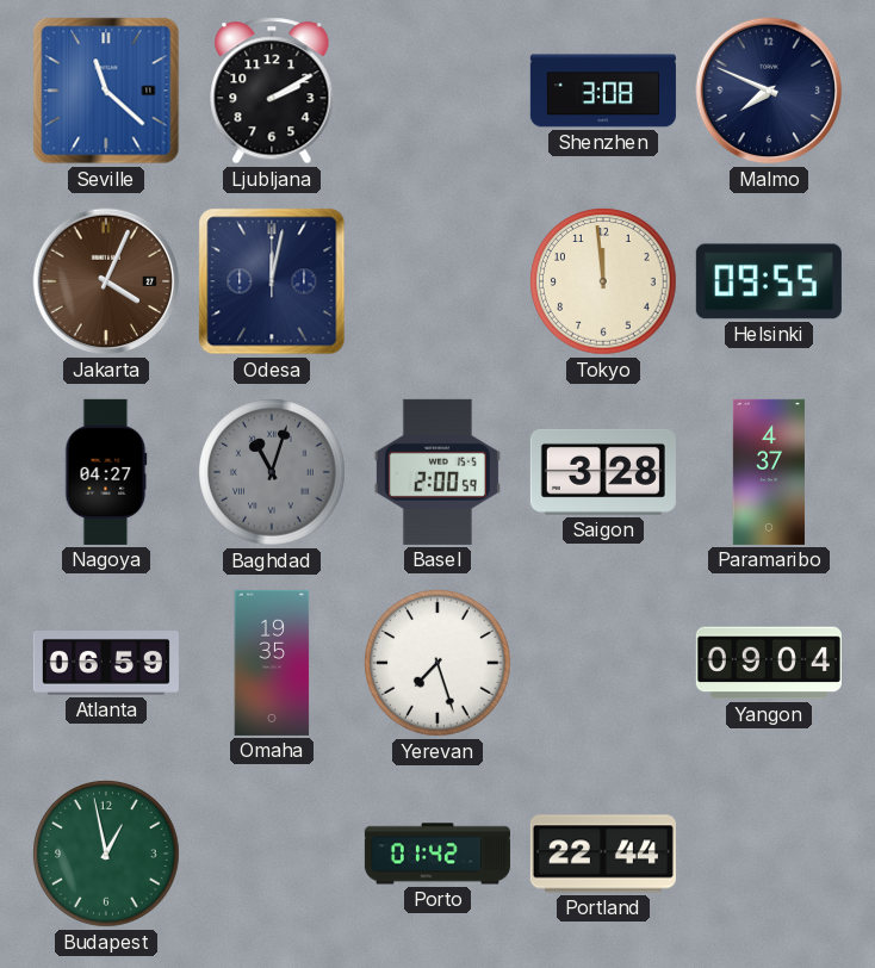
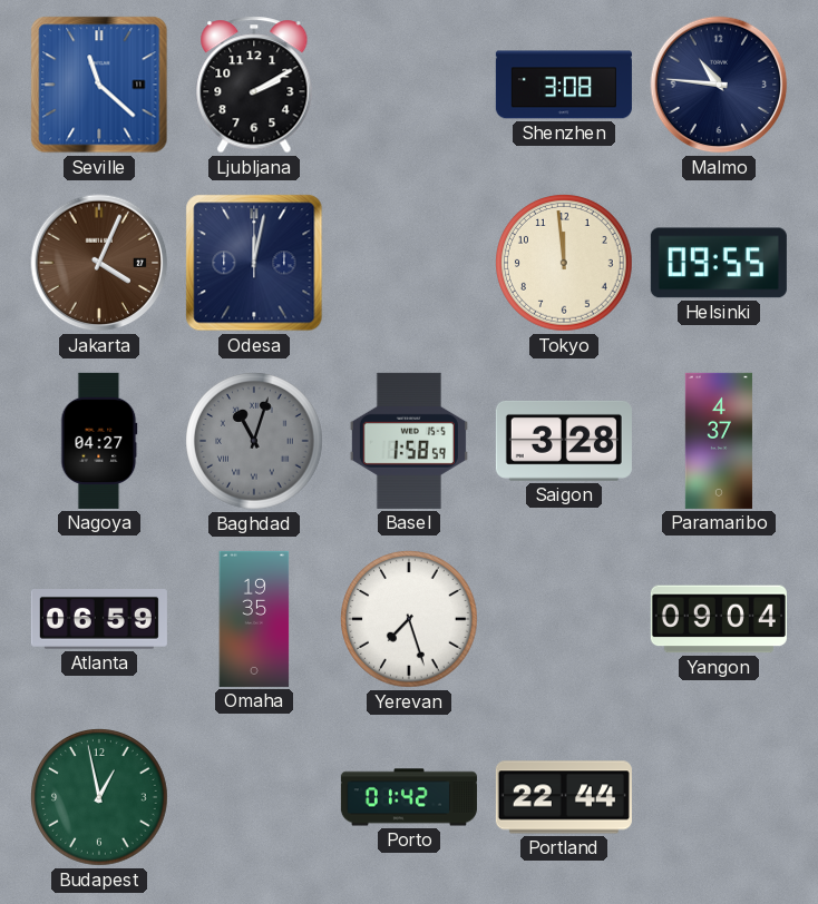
Malmo: 7:49 -> 10:46 (719, 85)
Basel: 2:00 -> 1:58 (409, 441)
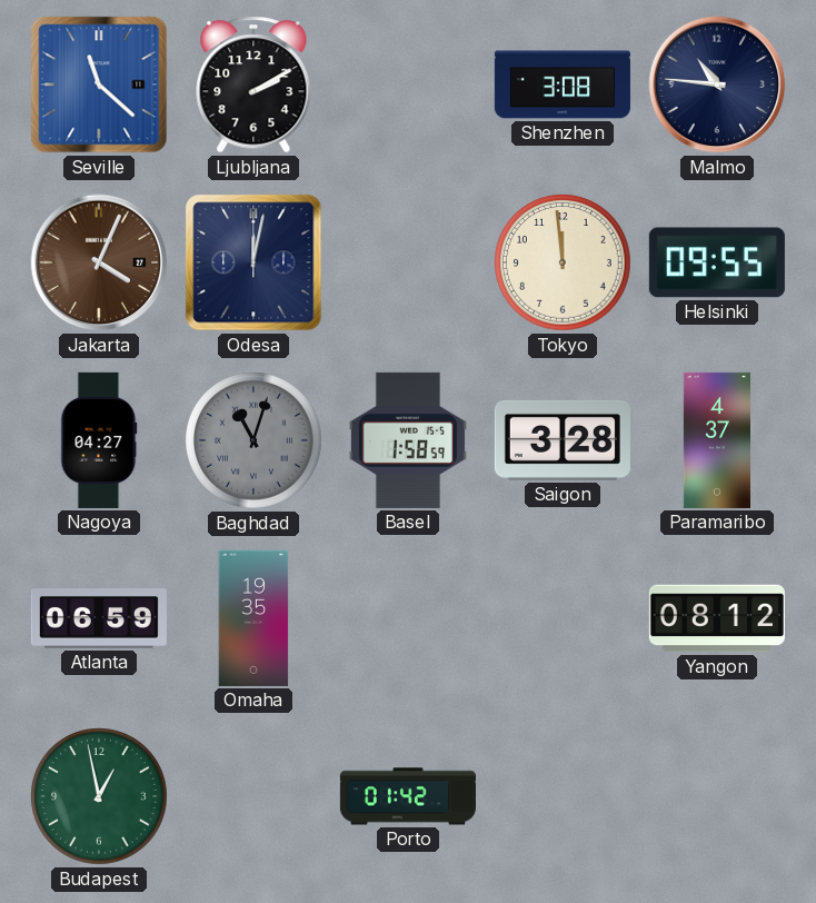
Yerevan: 7:27 -> none (409, 619)
Yangon: 09:04 -> 08:12 (717, 618)
Portland: 22:44 -> none (564, 797)
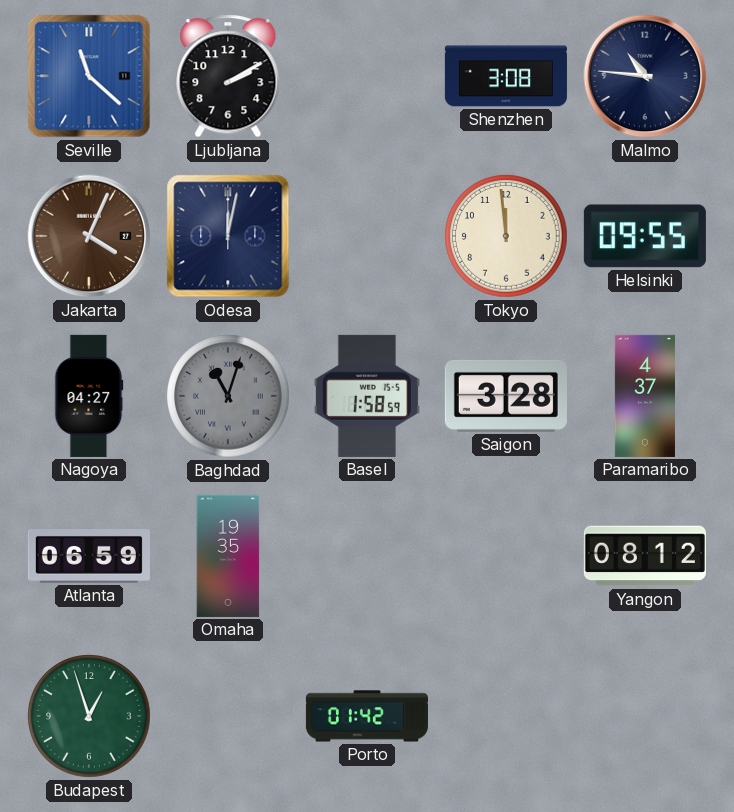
Budapest: 12:58 -> 12:57 (89, 716)
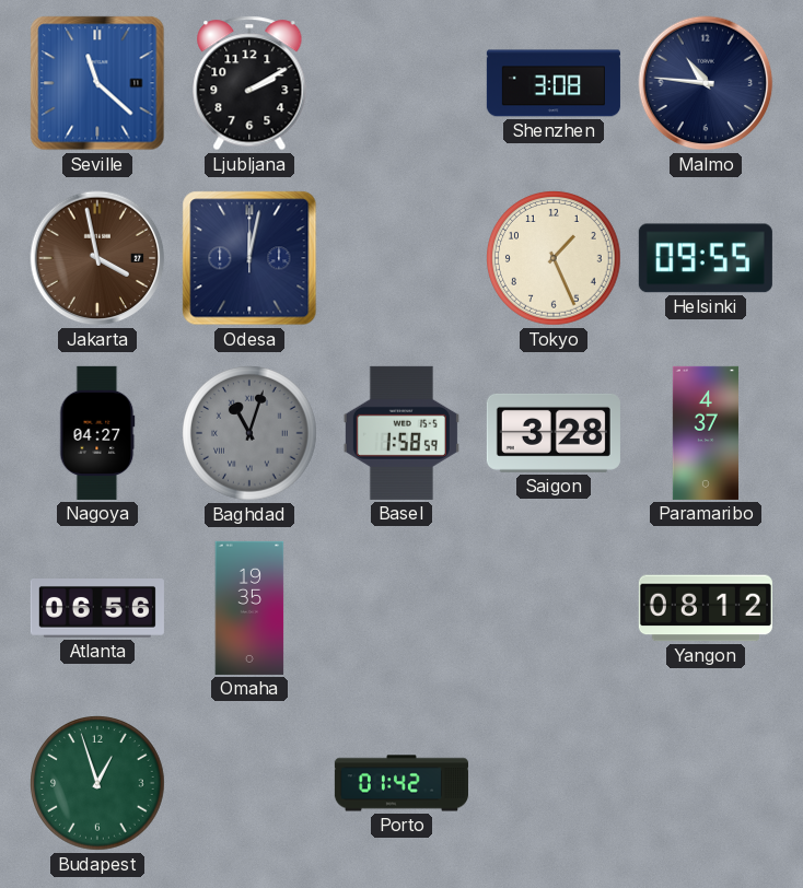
Jakarta: 4:04 -> 3:58 (97, 258)
Tokyo: 11:59 -> 1:26 (554, 258)
Atlanta: 06:59 -> 06:56 (97, 609)
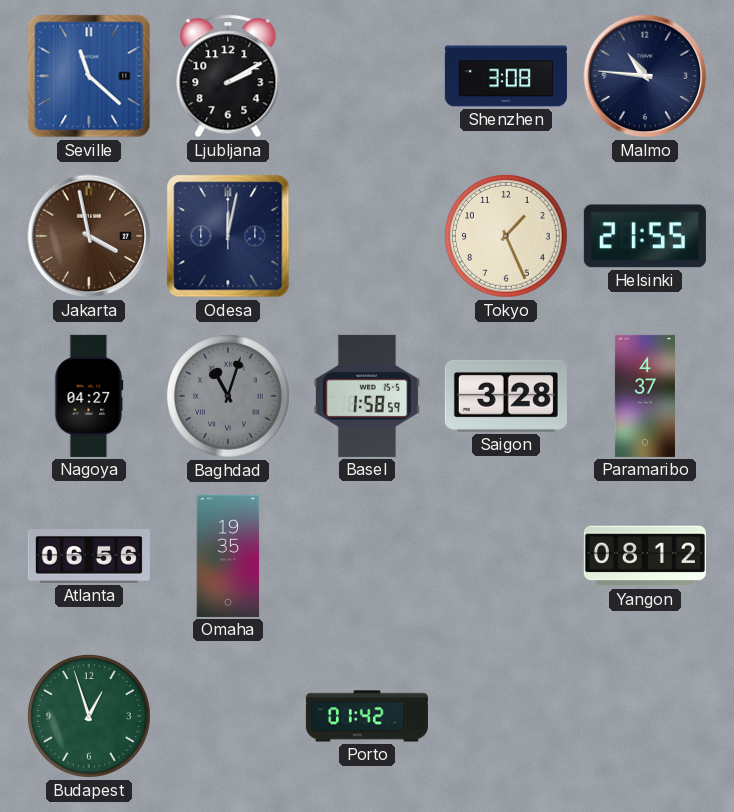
Helsinki: 09:55 -> 21:55 (645, 236)
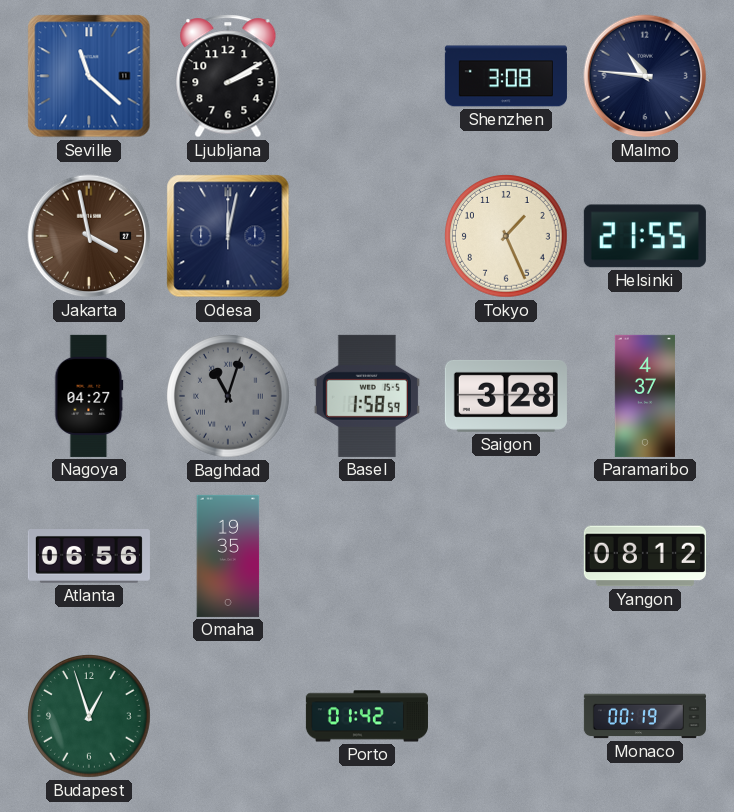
Monaco: none -> 00:19 (645, 716)
